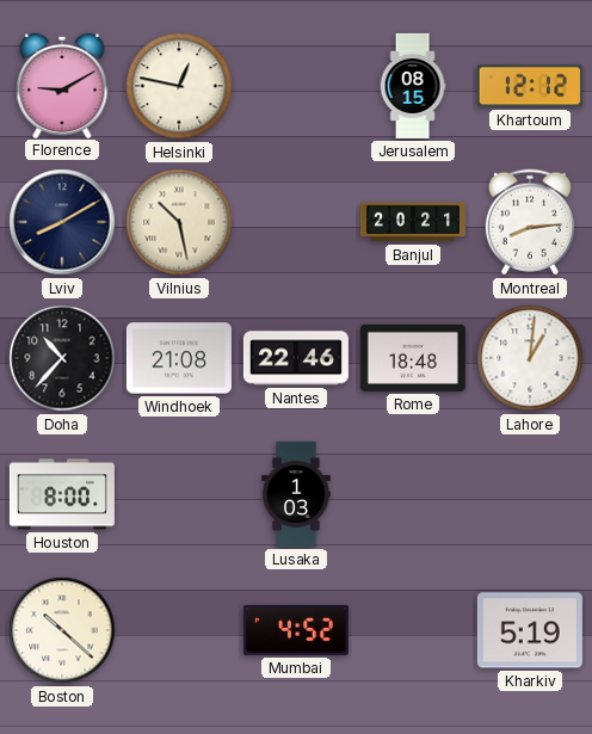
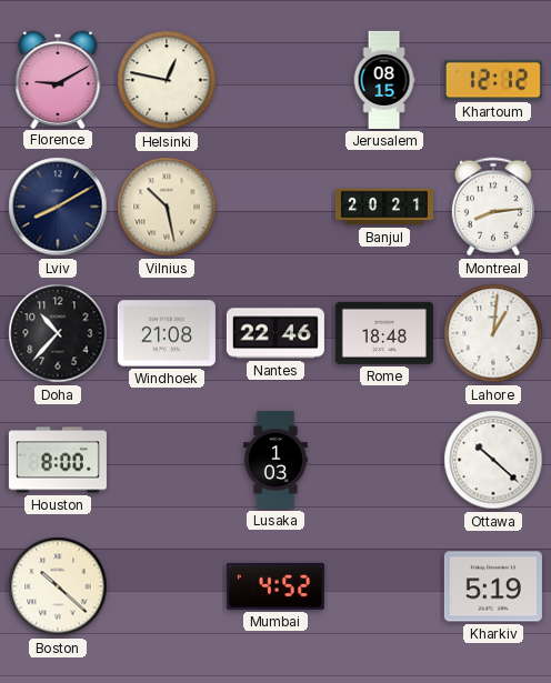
Ottawa: none -> 10:22 (493, 460)
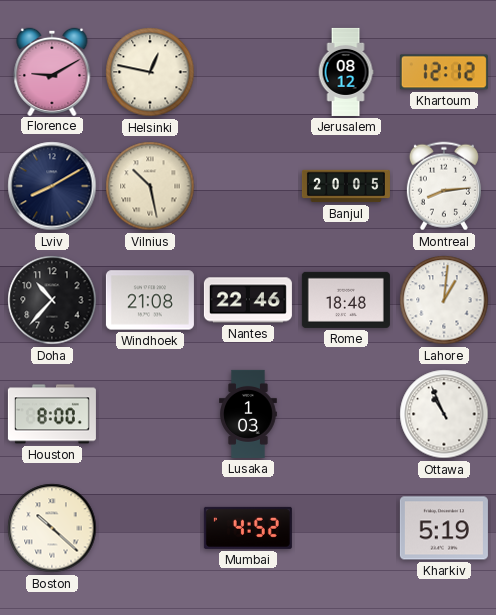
Jerusalem: 08:15 -> 08:12 (346, 72)
Banjul: 20:21 -> 20:05 (346, 186)
Ottawa: 10:22 -> 10:56 (444, 414)
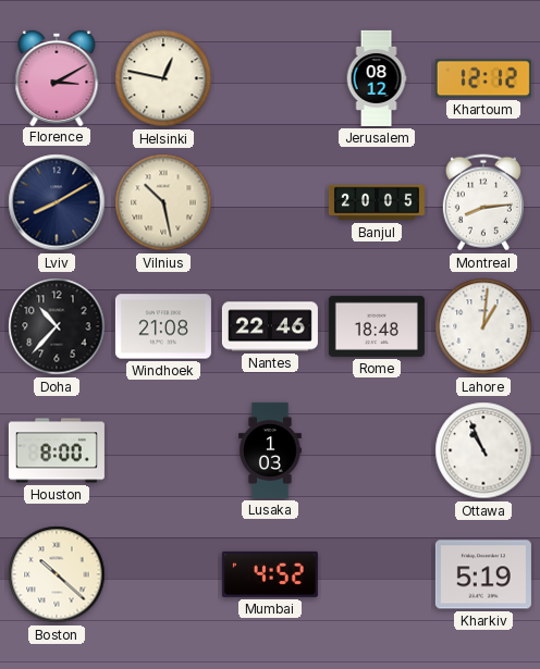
Florence: 9:10 -> 3:10 (57, 77)
